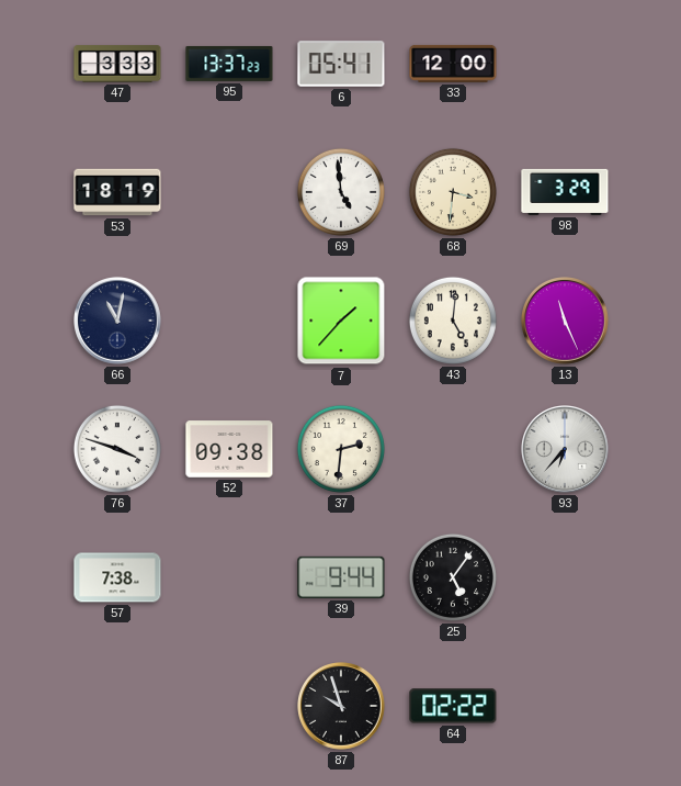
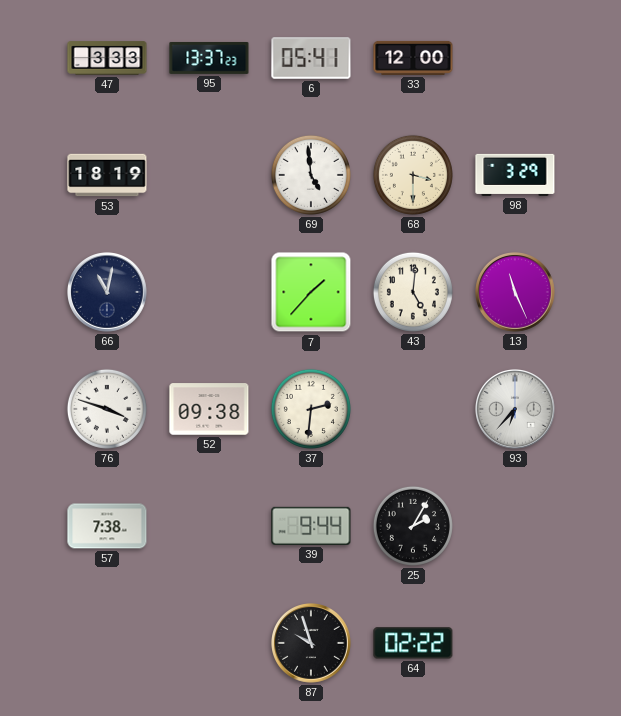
68: 3:31 -> 3:30 (413, 175)
25: 5:06 -> 2:05 (413, 526)
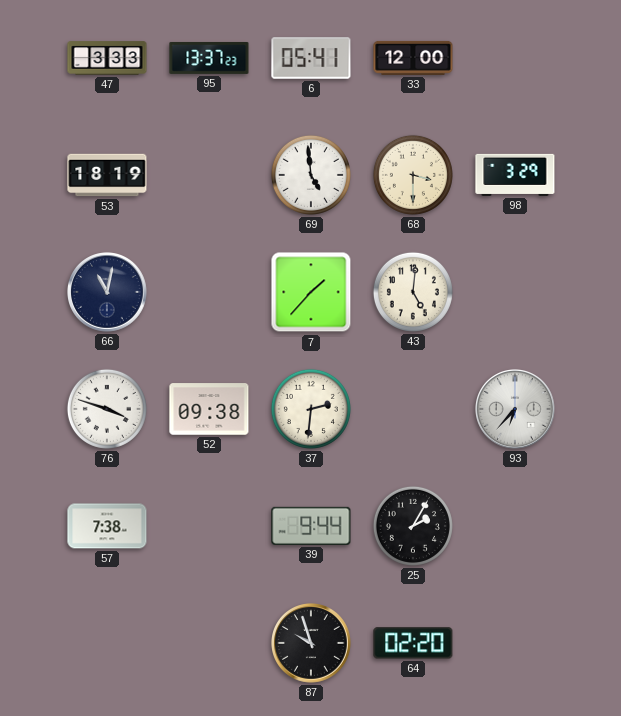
13: 11:26 -> none (516, 293)
64: 02:22 -> 02:20 (413, 643)
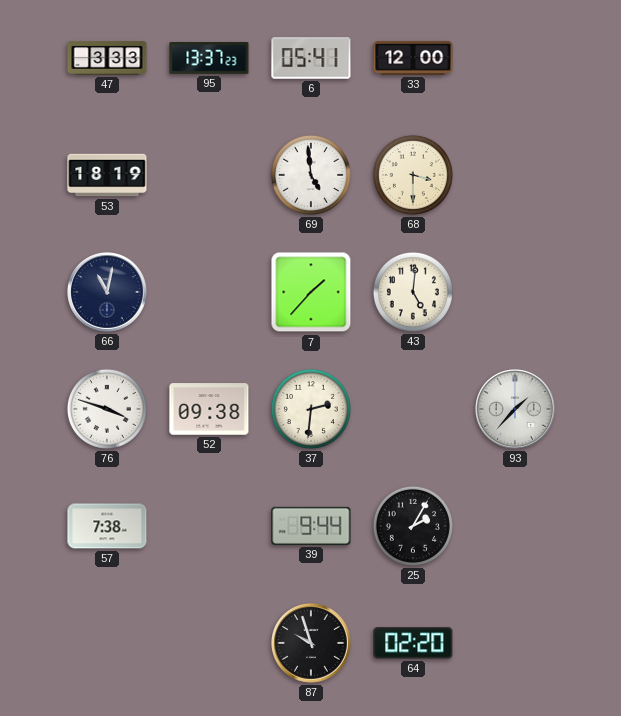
98: 3:29 -> none (515, 175)
93: 6:37 -> 1:37 (516, 410)
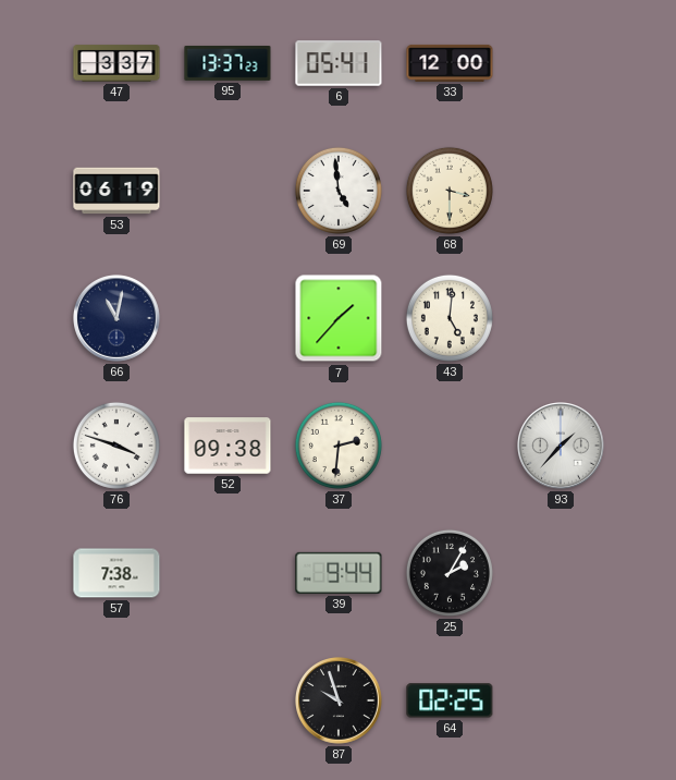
47: 3:33 -> 3:37 (116, 63)
53: 18:19 -> 06:19 (116, 191)
64: 02:20 -> 02:25 (450, 700)
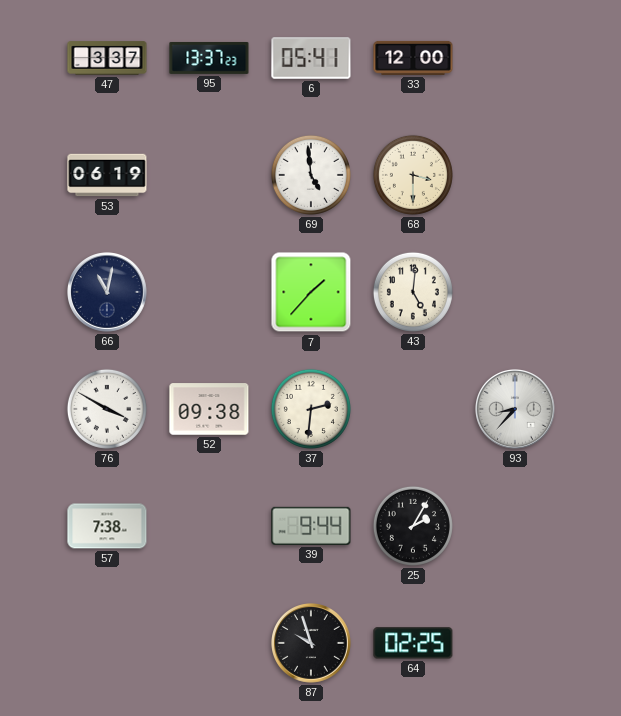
76: 3:48 -> 3:50 (107, 409)
93: 1:37 -> 8:37 (516, 410)
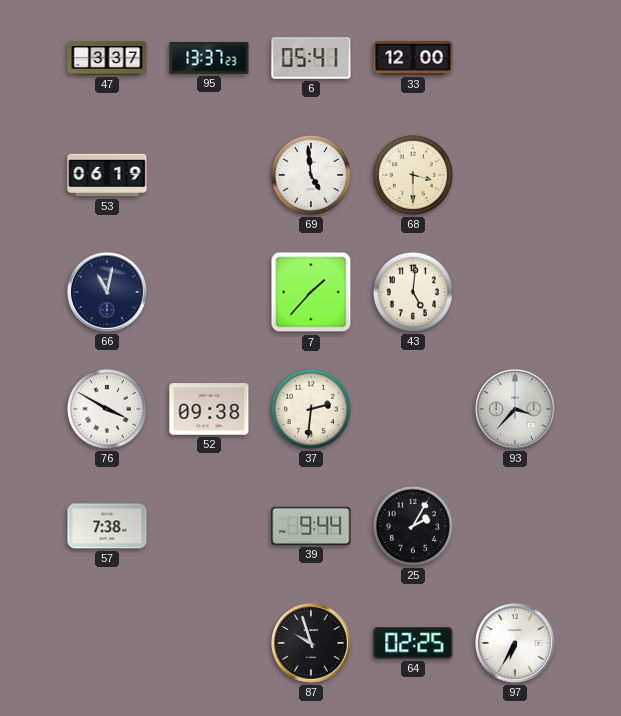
93: 8:37 -> 3:37 (516, 410)
97: none -> 6:35 (516, 644)
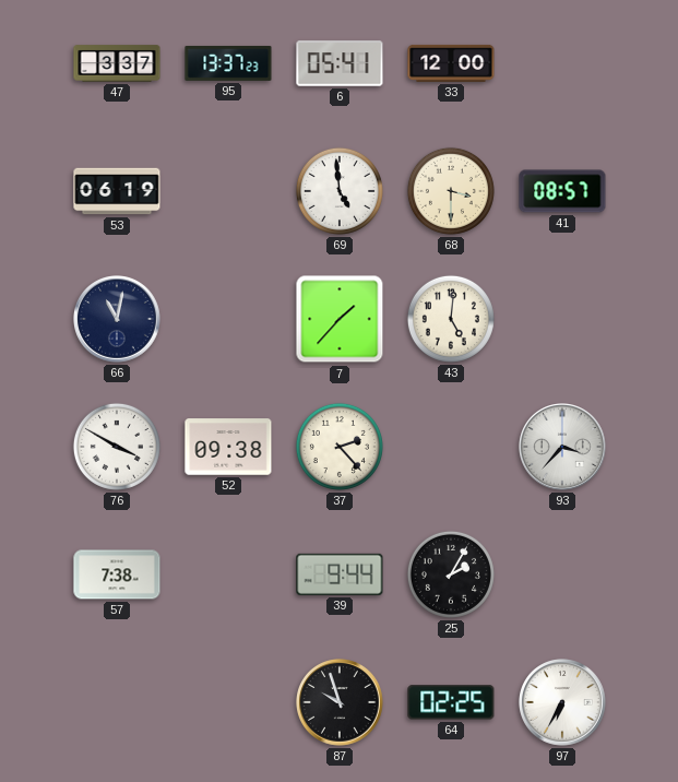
41: none -> 08:57 (562, 191)
37: 2:31 -> 2:23 (340, 447)
